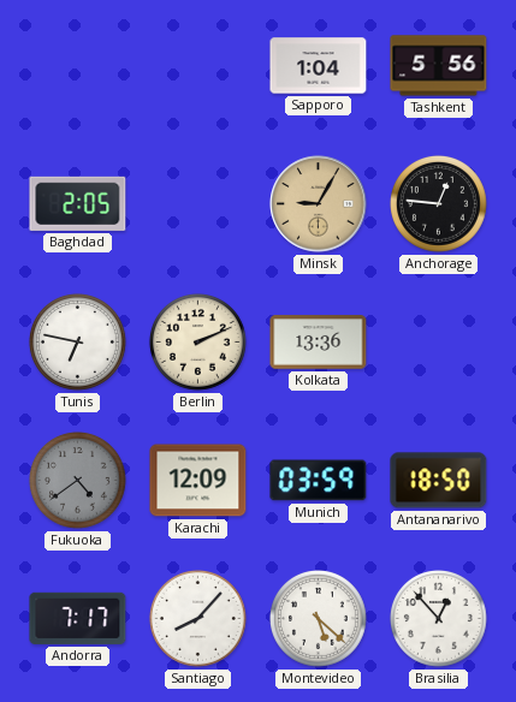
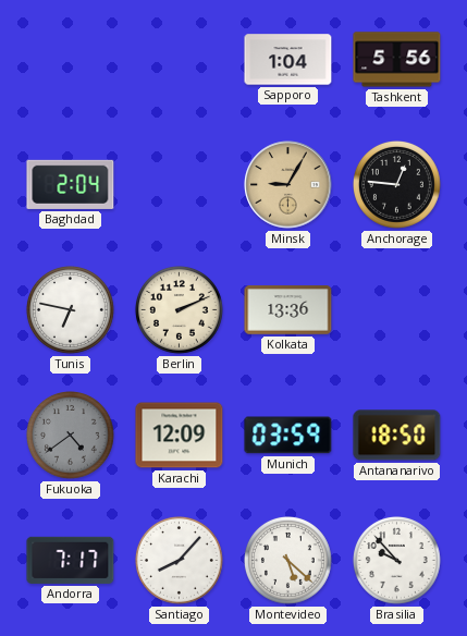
Baghdad: 2:05 -> 2:04 (71, 184)
Brasilia: 12:53 -> 9:53 (397, 561)
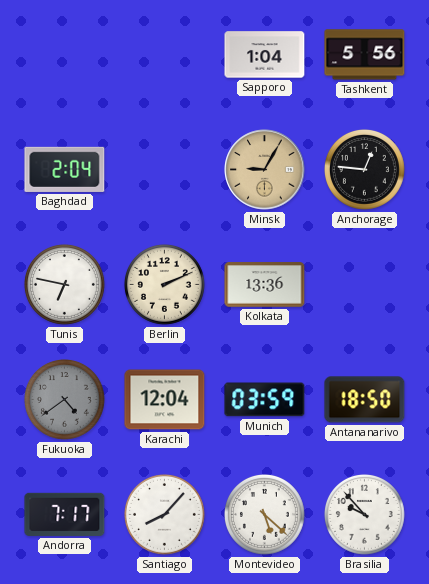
Karachi: 12:09 -> 12:04 (165, 400)
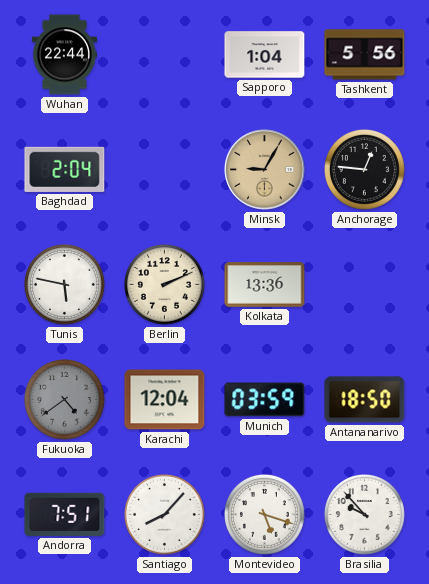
Wuhan: none -> 22:44 (64, 55)
Tunis: 6:47 -> 5:47 (65, 285)
Andorra: 7:17 -> 7:51 (65, 514)
Montevideo: 5:22 -> 5:18 (265, 515)
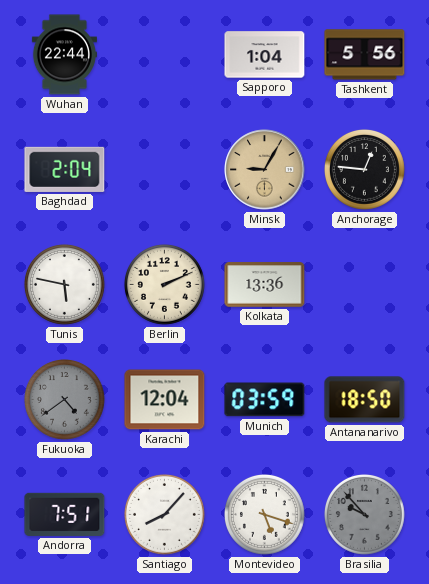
Brasilia dial: white -> grey (365, 515)
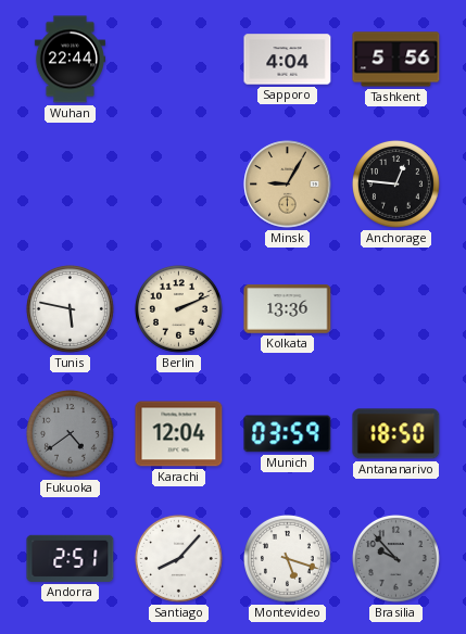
Sapporo: 1:04 -> 4:04 (288, 60)
Baghdad: 2:04 -> none (65, 169)
Andorra: 7:51 -> 2:51 (71, 558)
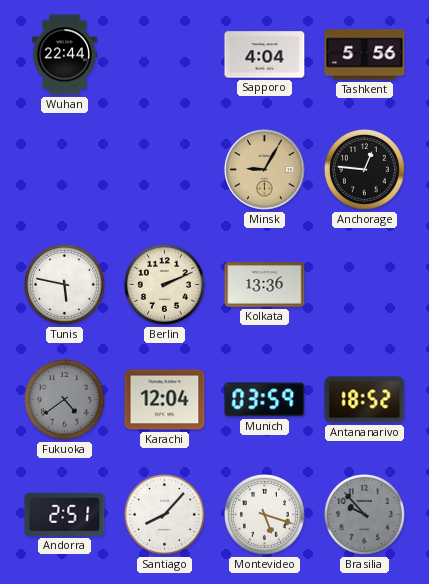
Antananarivo: 18:50 -> 18:52 (365, 400)
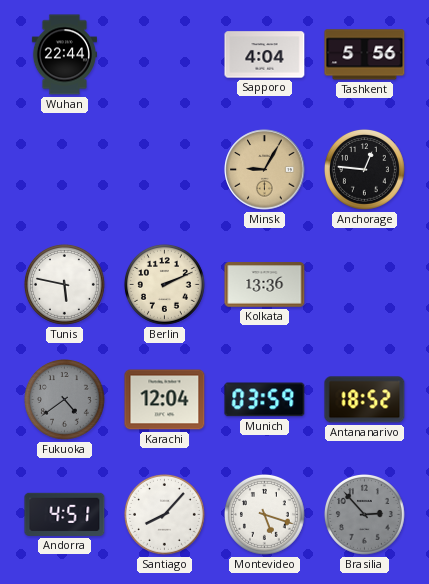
Andorra: 2:51 -> 4:51 (65, 514)
Brasilia: 9:53 -> 2:53 (365, 515)
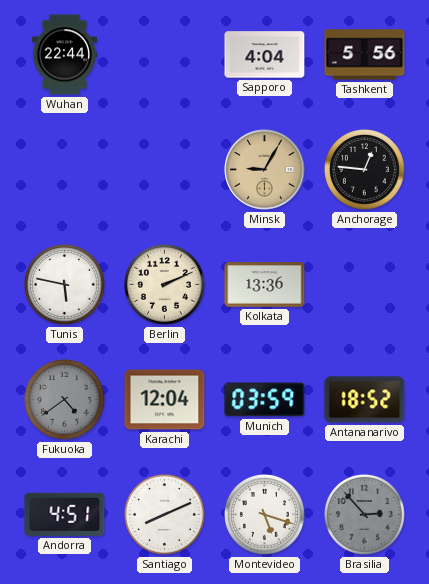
Santiago: 8:07 -> 8:11 (165, 515)
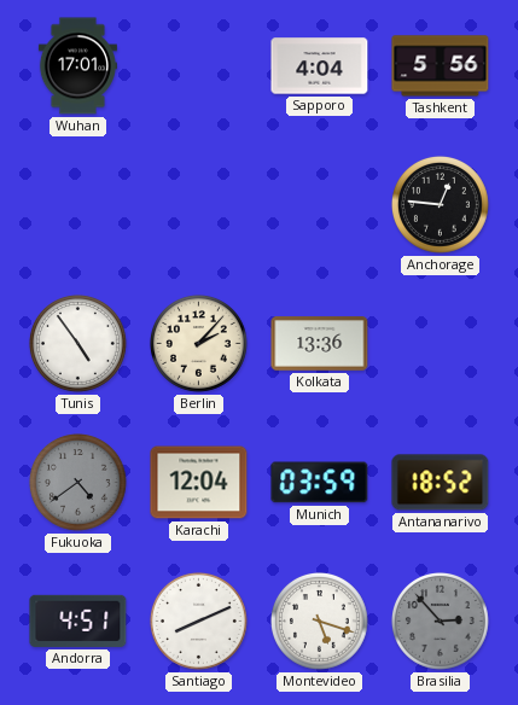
Wuhan: 22:44 -> 17:01 (77, 66)
Minsk: 9:05 -> none (265, 170)
Tunis: 5:47 -> 4:54 (78, 344)
Berlin: 2:11 -> 2:07 (199, 344)
